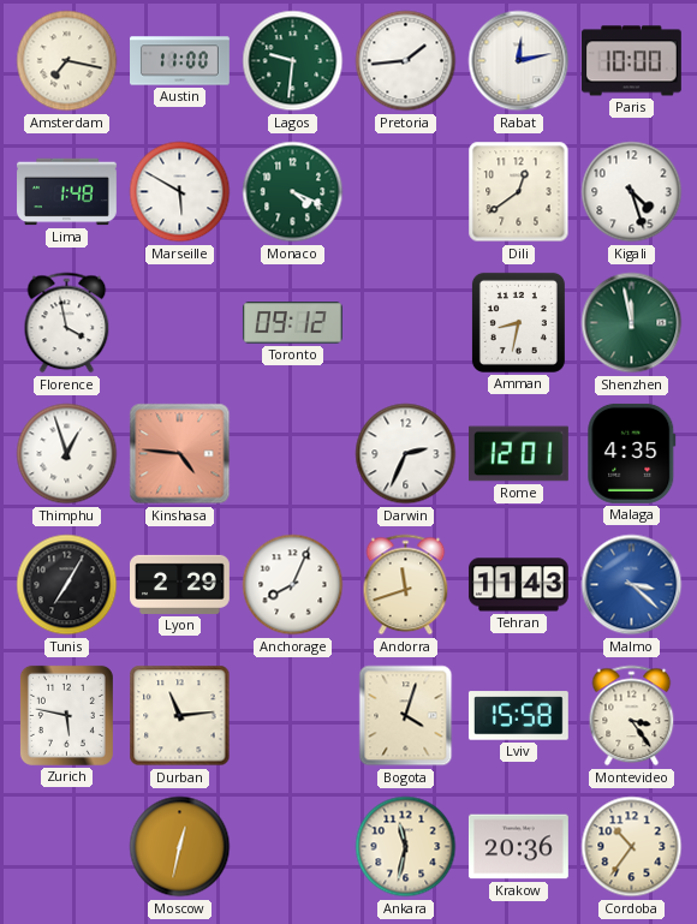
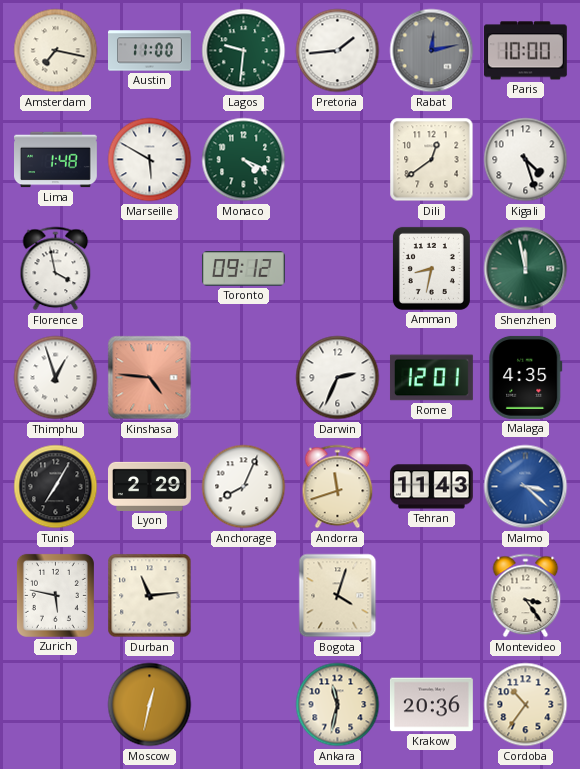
Rabat dial: white -> grey (432, 51)
Lviv: 15:58 -> none (518, 716)
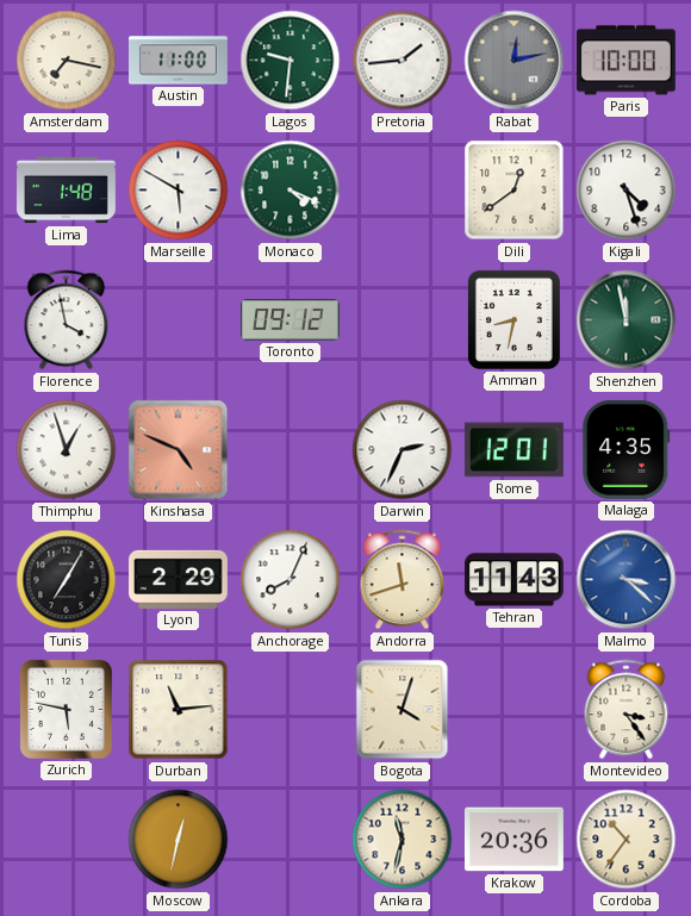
Kinshasa: 4:46 -> 4:49 (179, 450)
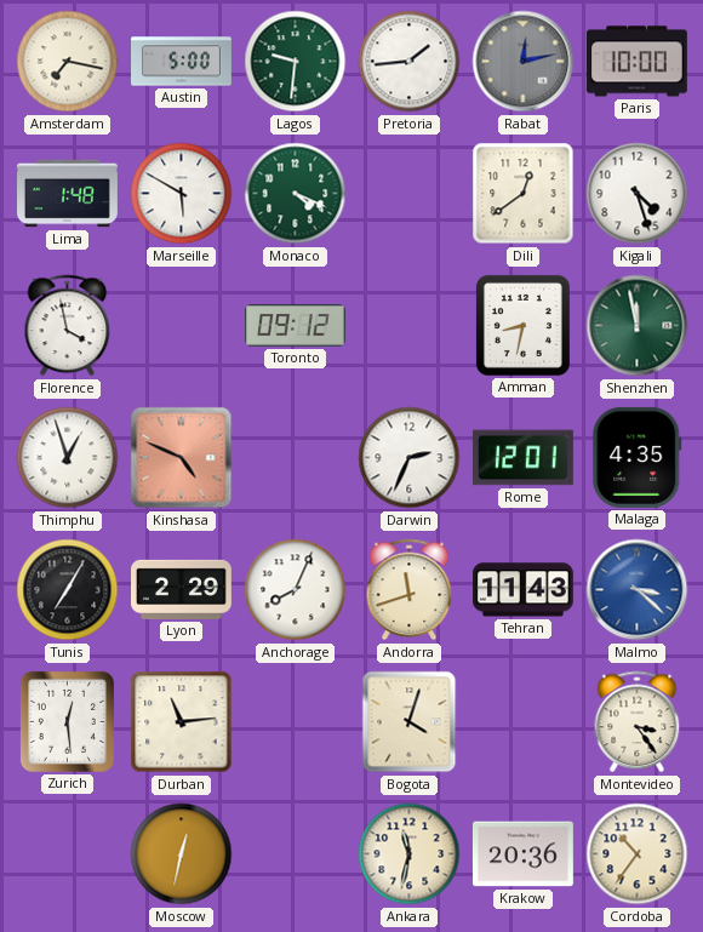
Austin: 11:00 -> 5:00 (182, 62)
Zurich: 5:47 -> 12:29 (67, 721)
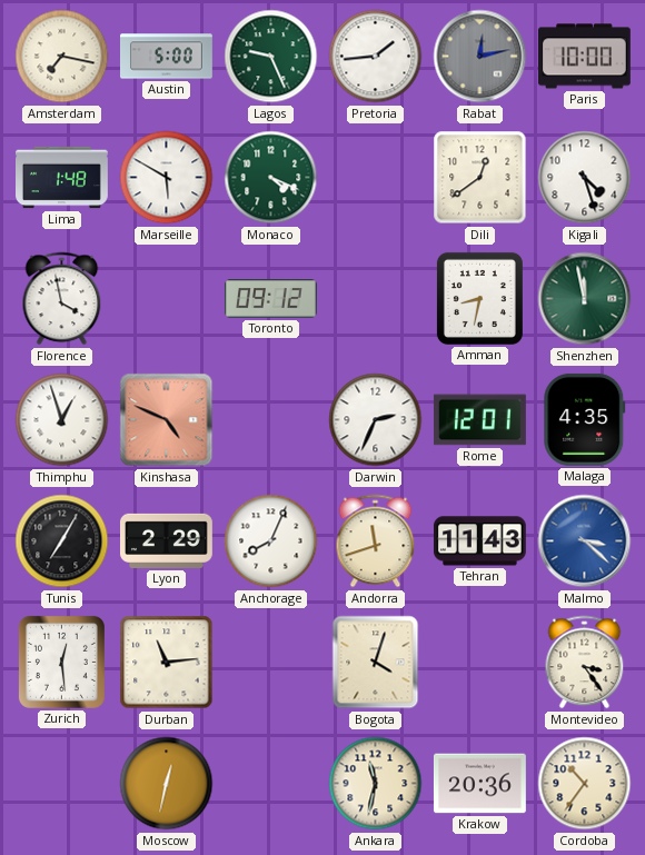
Lagos: 9:31 -> 9:26 (271, 57)
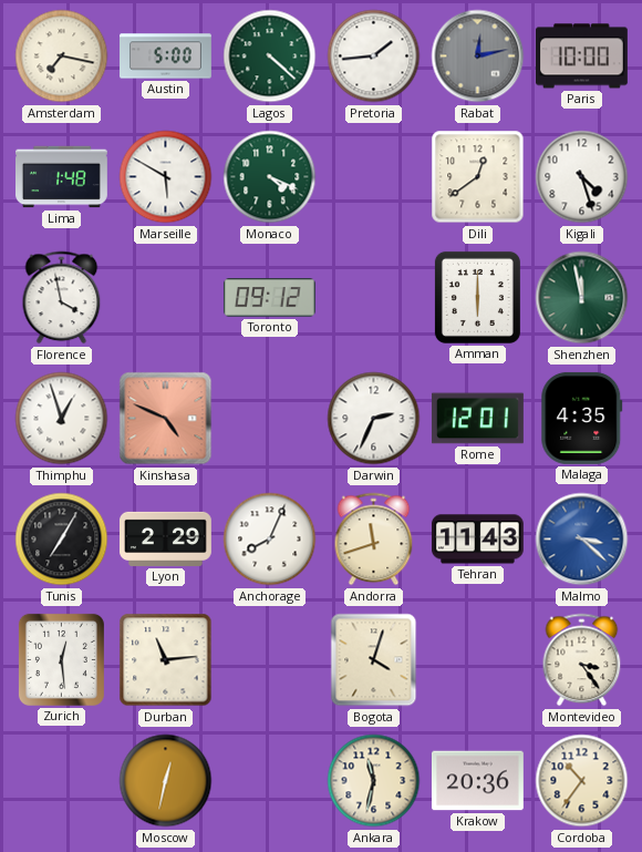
Lagos: 9:26 -> 4:22 (270, 57)
Amman: 8:32 -> 6:00 (477, 297)
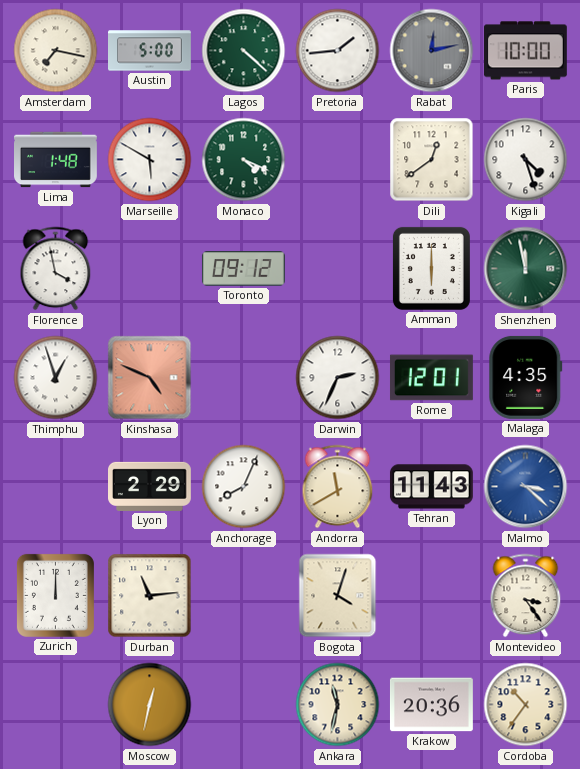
Tunis: 7:05 -> none (62, 540)
Andorra: 11:42 -> 11:40 (338, 487)
Zurich: 12:29 -> 12:00 (55, 595)
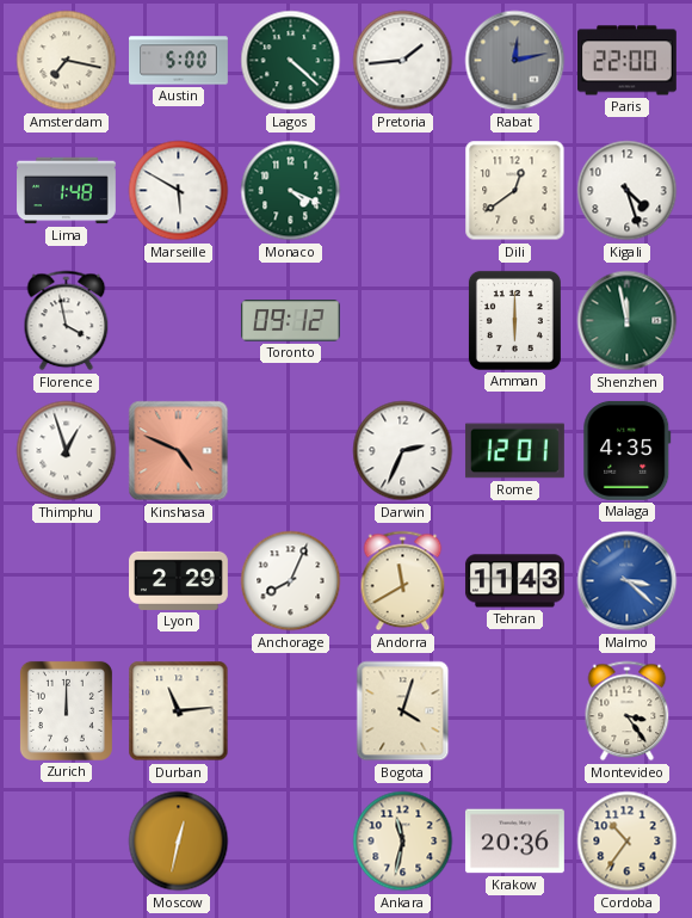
Paris: 10:00 -> 22:00 (626, 61)
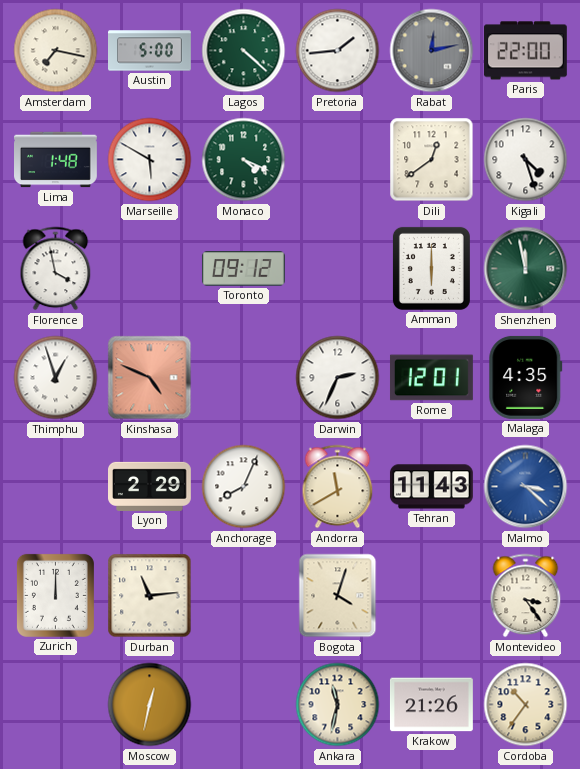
Krakow: 20:36 -> 21:26 (431, 705)
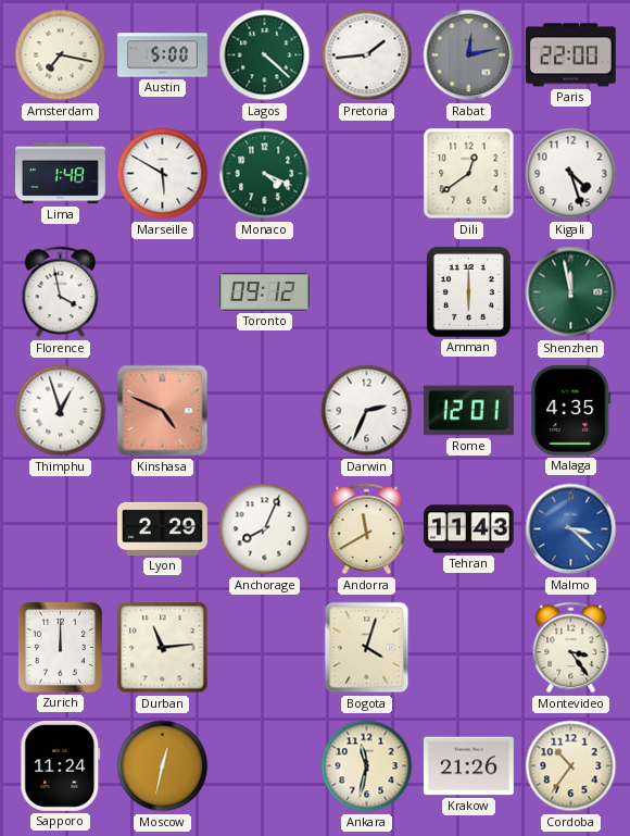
Sapporo: none -> 11:24 (61, 765)
